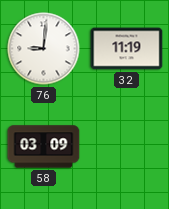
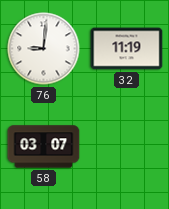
58: 03:09 -> 03:07 (44, 147)
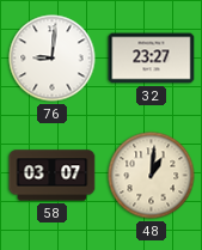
32: 11:19 -> 23:27 (152, 59)
48: none -> 1:01 (152, 176)
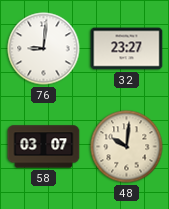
48: 1:01 -> 10:01 (127, 147)
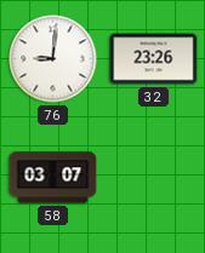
32: 23:27 -> 23:26 (154, 59)
48: 10:01 -> none (127, 147)
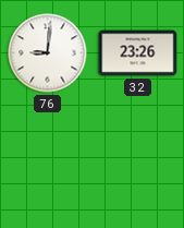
58: 03:07 -> none (53, 178)
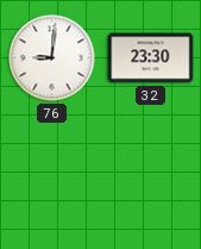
32: 23:26 -> 23:30 (151, 58)
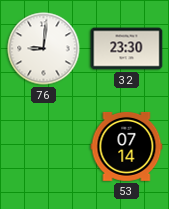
53: none -> 07:14 (127, 146)
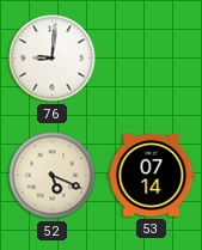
32: 23:30 -> none (127, 49)
52: none -> 5:19 (53, 176)
